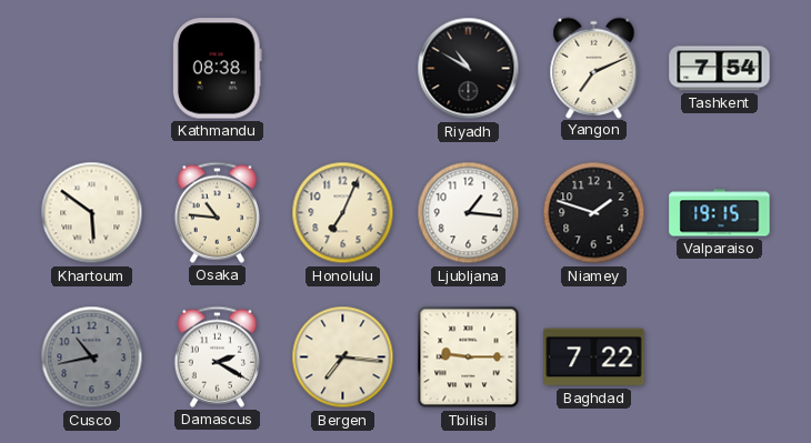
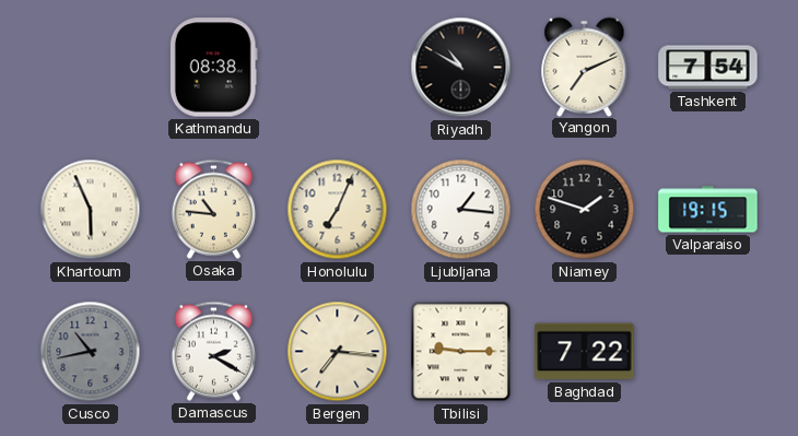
Khartoum: 5:51 -> 5:56 (91, 210)
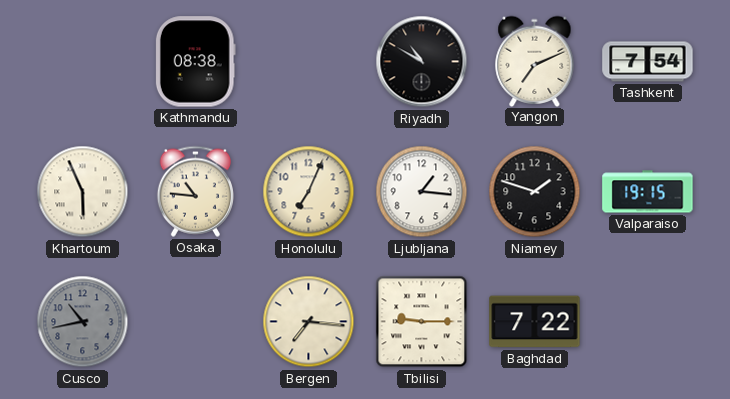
Damascus: 2:20 -> none (213, 351)
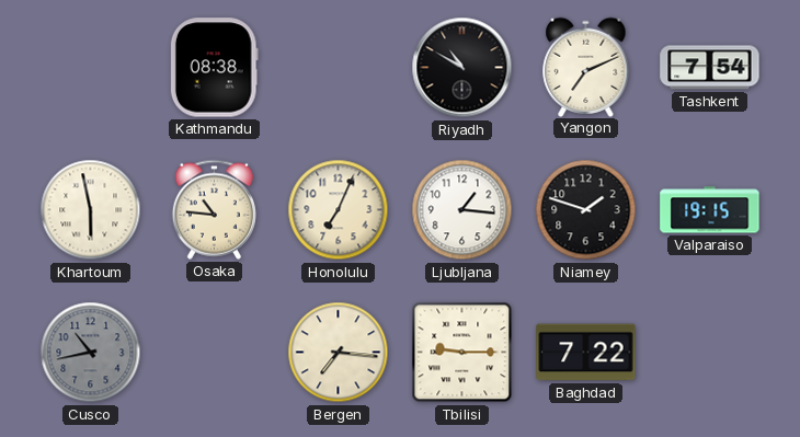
Khartoum: 5:56 -> 5:58 (91, 210)
